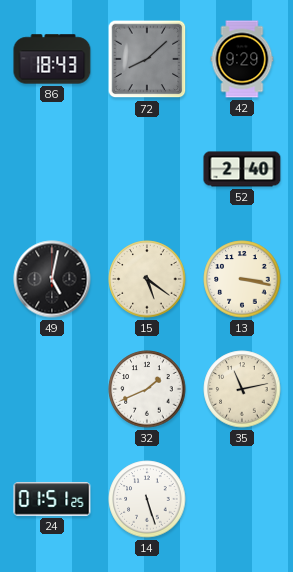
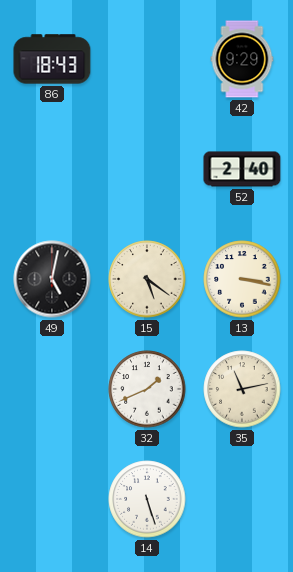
72: 8:08 -> none (147, 59)
24: 01:51 -> none (52, 499)
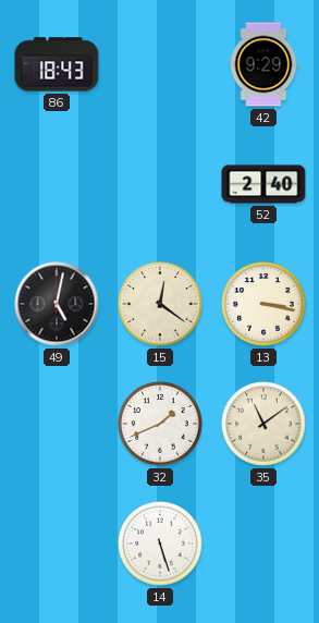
15: 5:21 -> 12:21 (160, 304)
35: 11:13 -> 11:09 (263, 424)
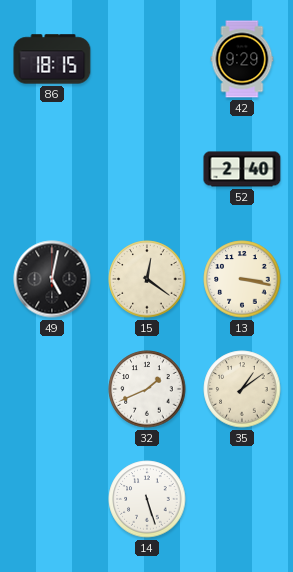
86: 18:43 -> 18:15 (52, 59)
35: 11:09 -> 1:09 (242, 389)
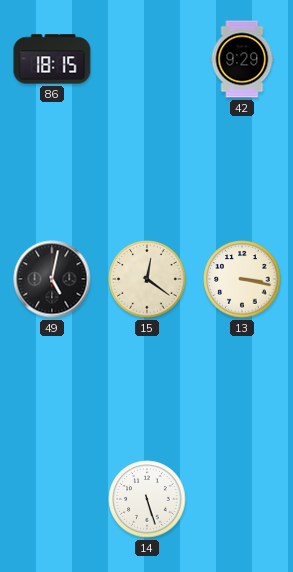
52: 2:40 -> none (242, 169)
32: 1:41 -> none (147, 389)
35: 1:09 -> none (242, 389)
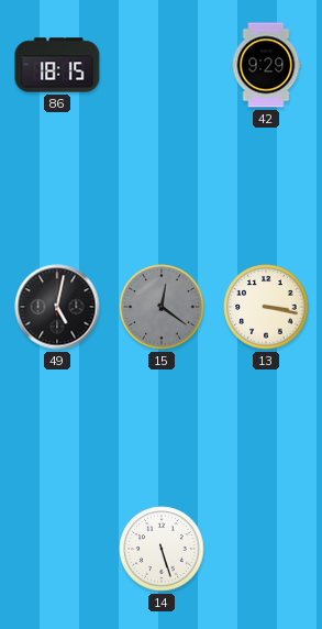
15 dial: cream -> grey (162, 307)
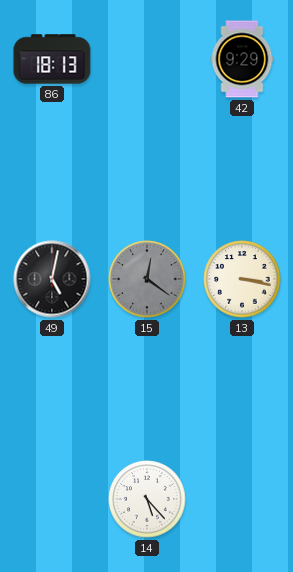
86: 18:15 -> 18:13 (52, 59)
14: 5:27 -> 5:23 (147, 499)
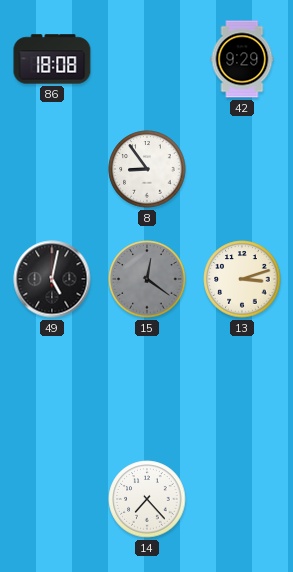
86: 18:13 -> 18:08 (52, 59)
8: none -> 8:54 (147, 169)
13: 3:17 -> 3:12 (242, 279)
14: 5:23 -> 7:23 (147, 499)
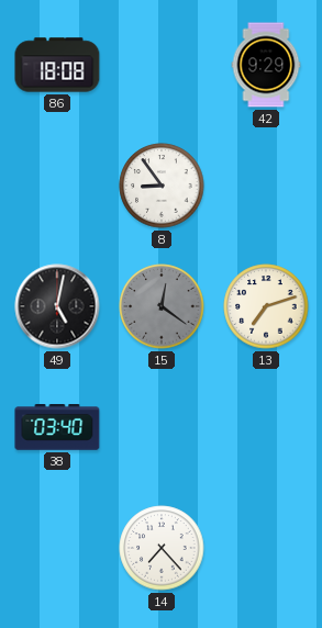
13: 3:12 -> 7:12 (266, 306)
38: none -> 03:40 (57, 427)
